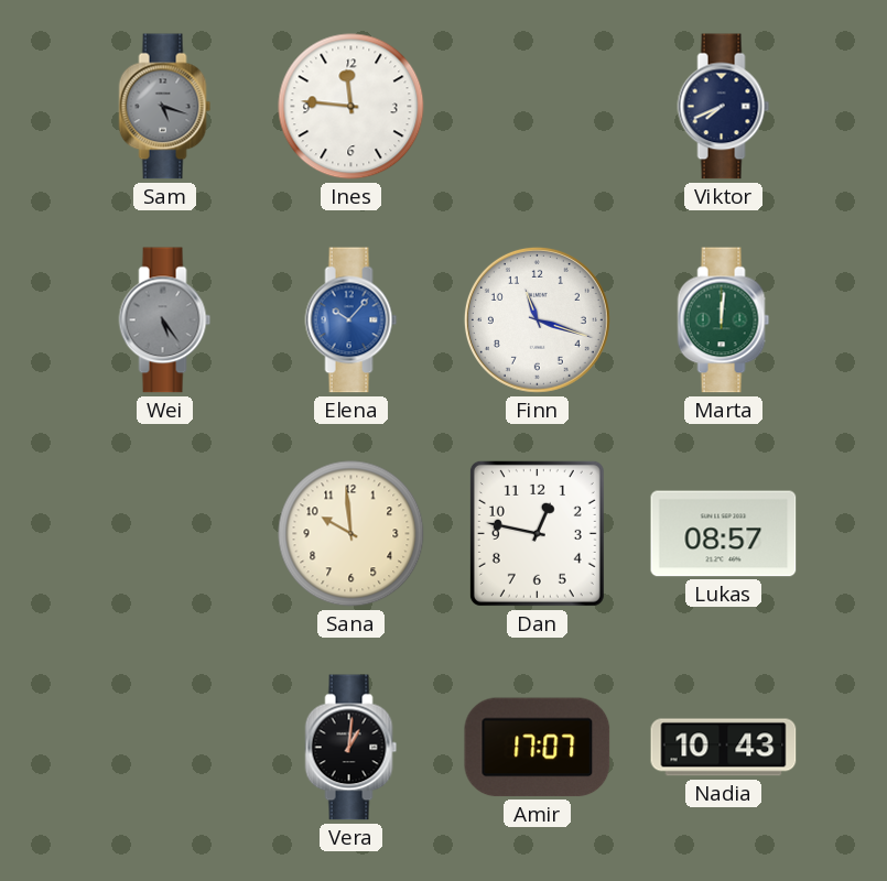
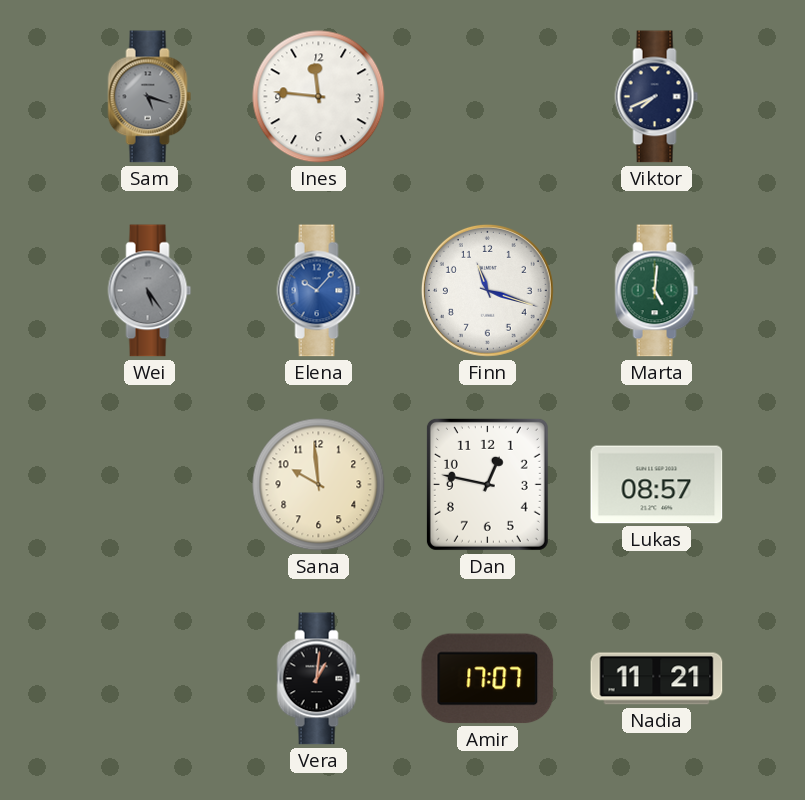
Marta: 12:01 -> 5:01 (657, 291)
Nadia: 10:43 -> 11:21 (657, 679)
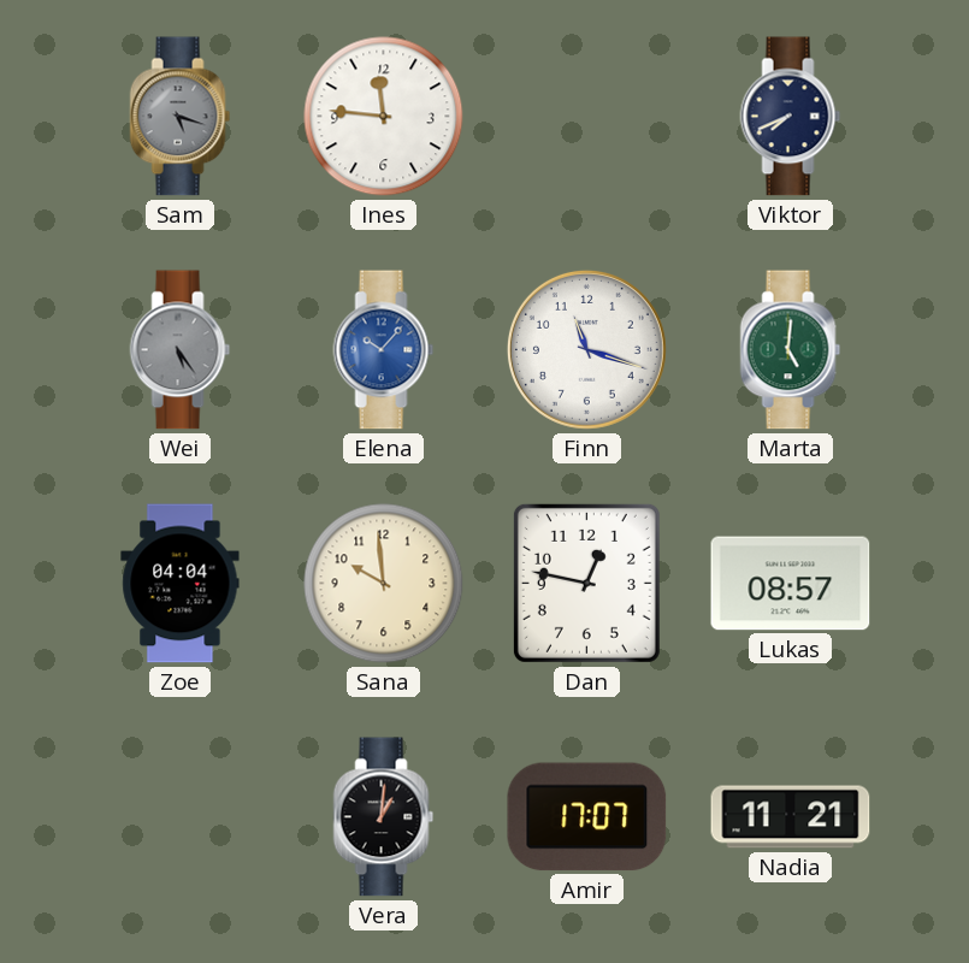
Zoe: none -> 04:04 (181, 584)
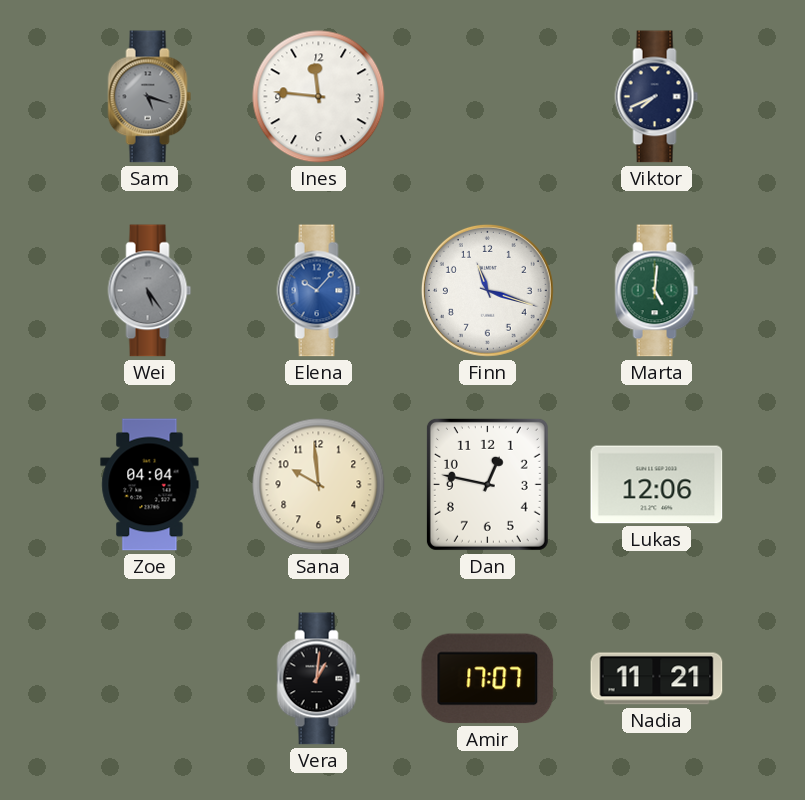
Lukas: 08:57 -> 12:06 (657, 485)
